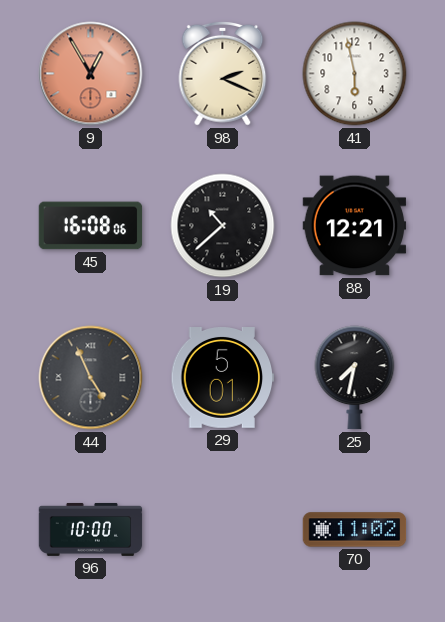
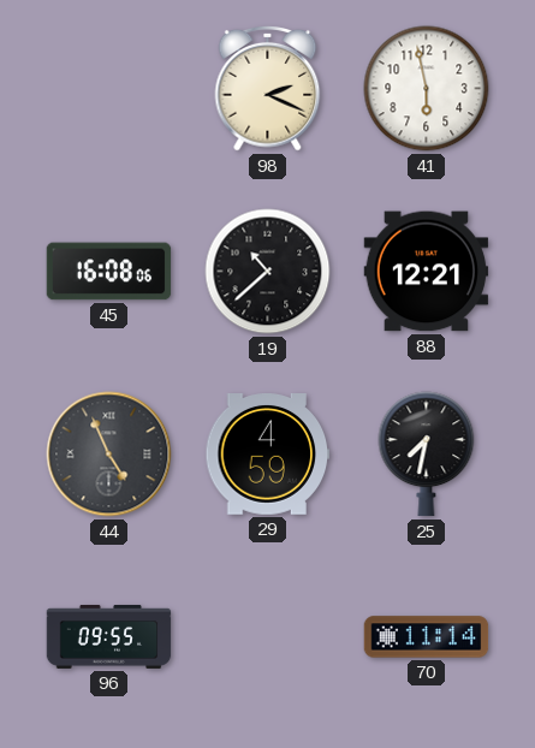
9: 12:55 -> none (91, 74)
29: 5:01 -> 4:59 (268, 455)
96: 10:00 -> 09:55 (109, 637)
70: 11:02 -> 11:14 (427, 637)
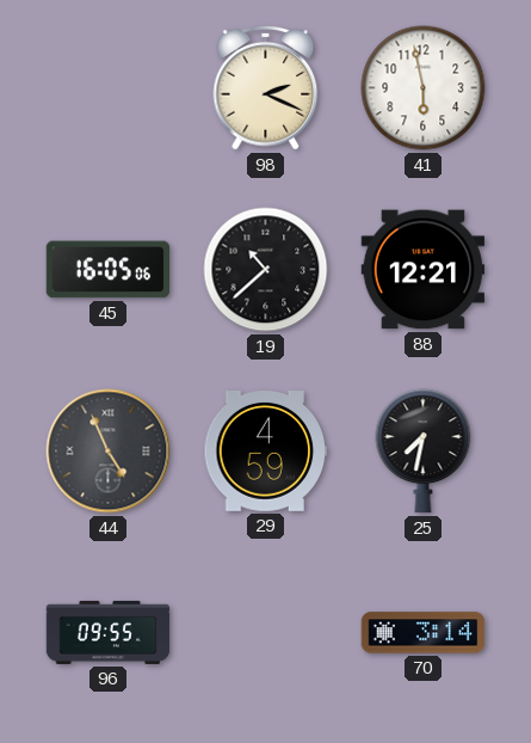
45: 16:08 -> 16:05 (109, 270)
70: 11:14 -> 3:14 (424, 633)
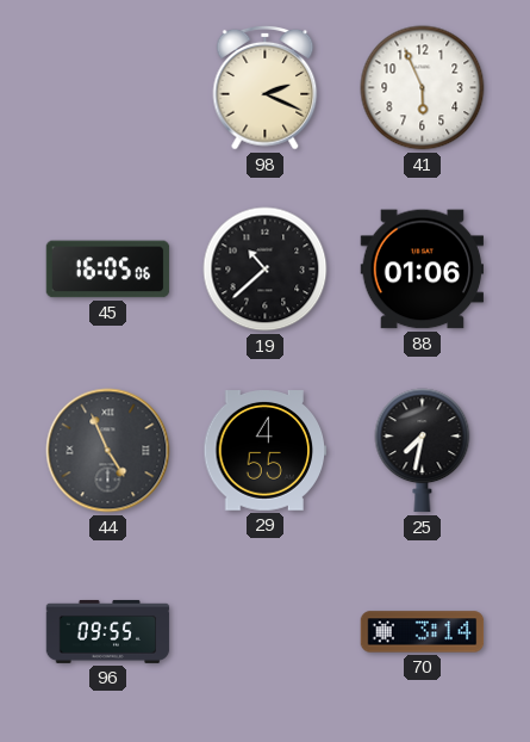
41: 5:58 -> 5:56 (423, 88)
88: 12:21 -> 01:06 (423, 270)
29: 4:59 -> 4:55 (266, 451)
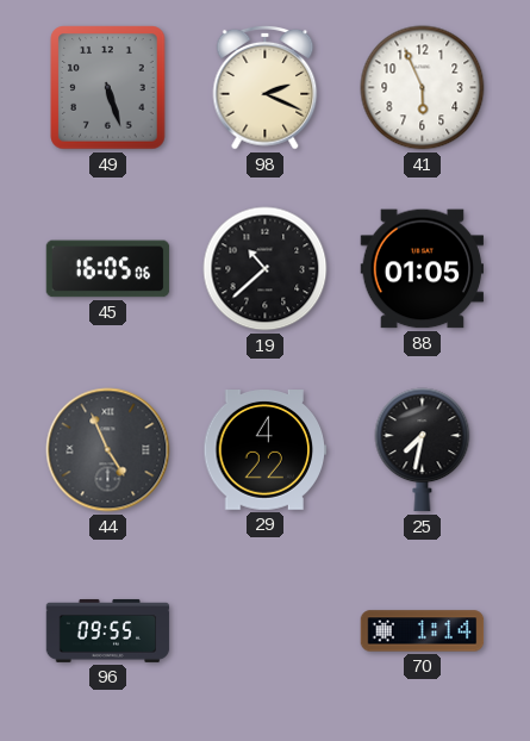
49: none -> 5:27 (108, 88)
88: 01:06 -> 01:05 (423, 269)
29: 4:55 -> 4:22 (266, 450)
70: 3:14 -> 1:14 (423, 631)
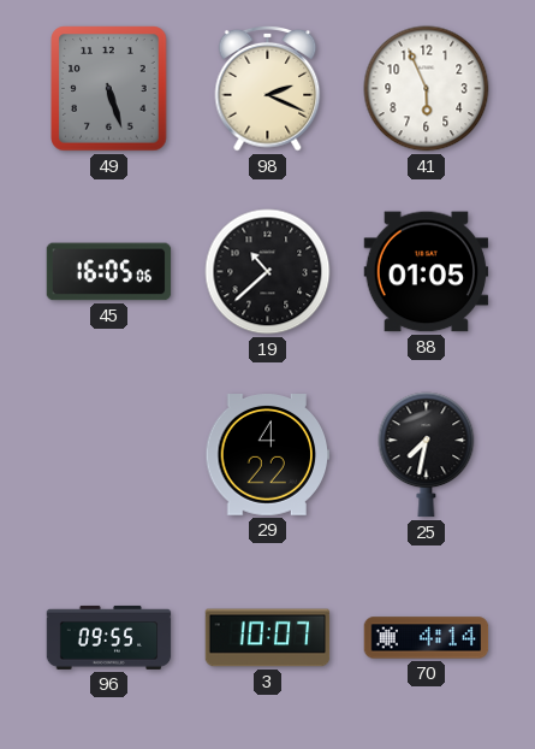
44: 4:56 -> none (108, 450)
3: none -> 10:07 (268, 638)
70: 1:14 -> 4:14 (427, 638)
